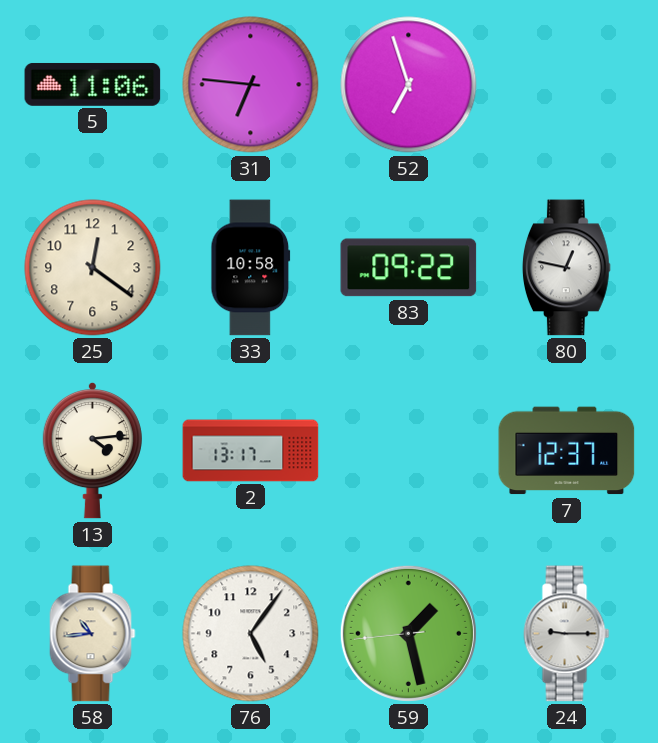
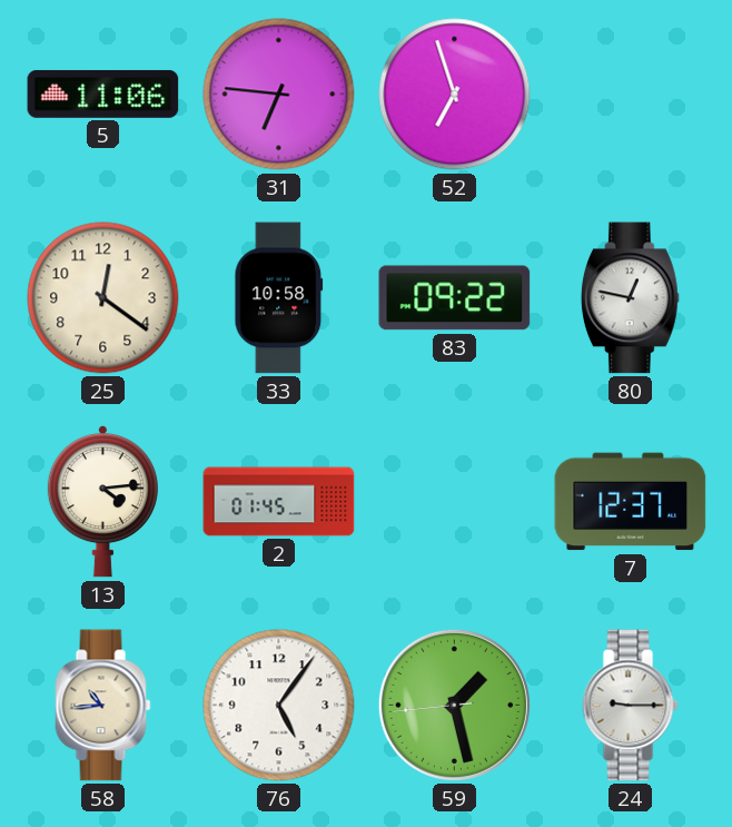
2: 13:17 -> 01:45 (279, 502)
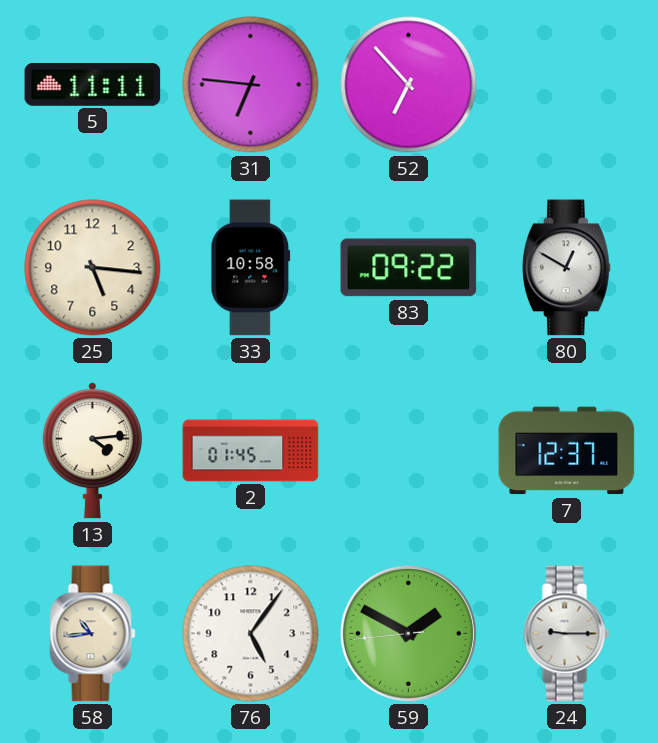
5: 11:06 -> 11:11 (93, 84)
52: 6:57 -> 6:53 (409, 85)
25: 12:21 -> 5:16 (93, 268)
80: 12:47 -> 12:50 (566, 268)
59: 1:27 -> 1:49 (408, 633)
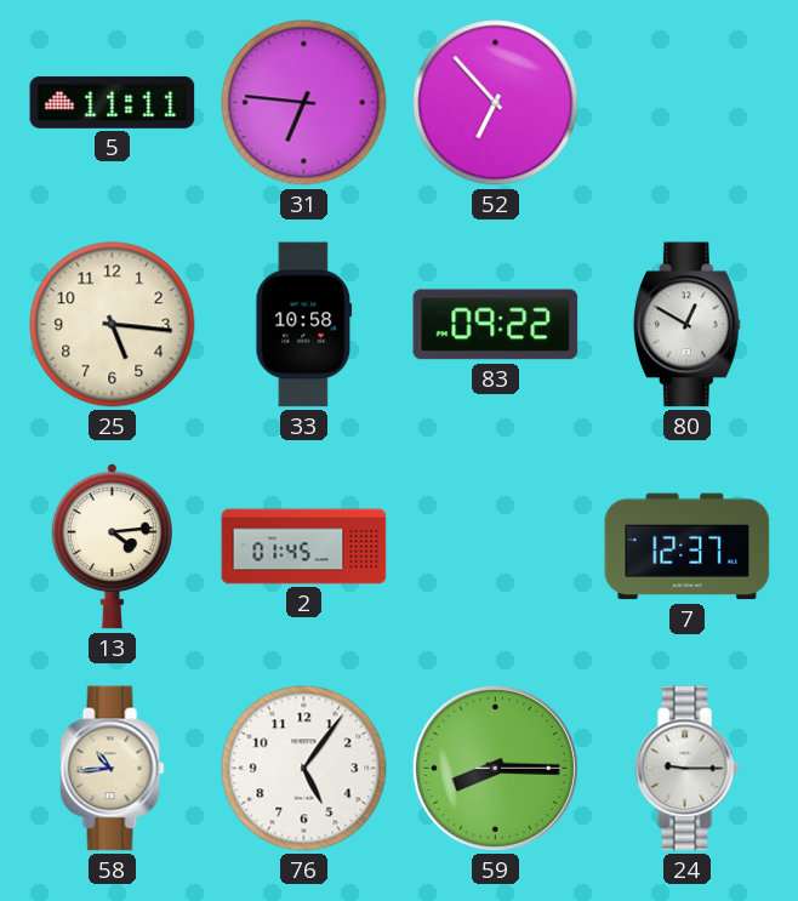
59: 1:49 -> 8:15 (495, 768)
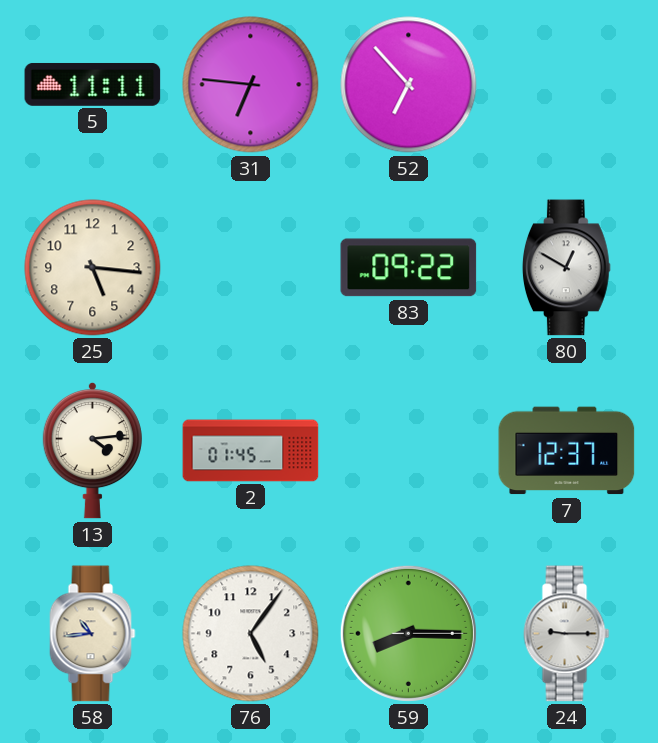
33: 10:58 -> none (304, 325)
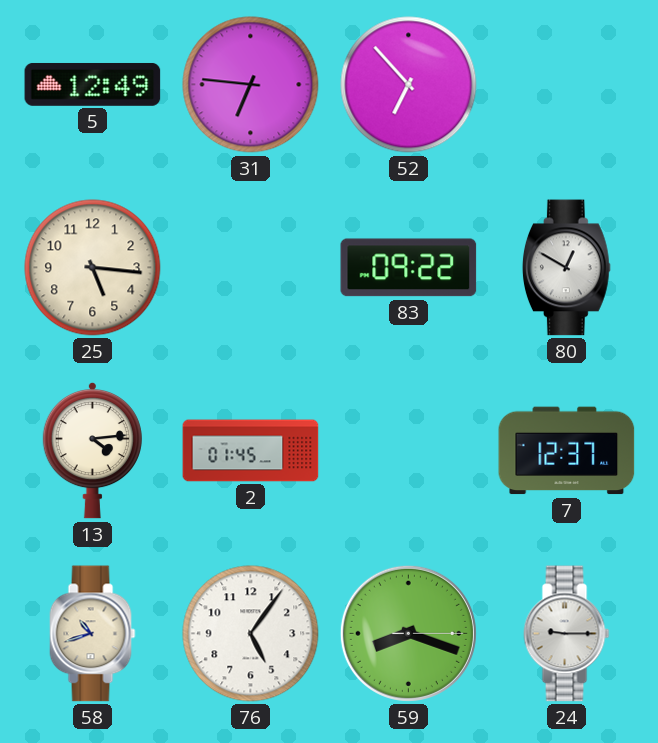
5: 11:11 -> 12:49 (93, 84)
58: 10:44 -> 10:42 (93, 634)
59: 8:15 -> 8:18 (408, 633)
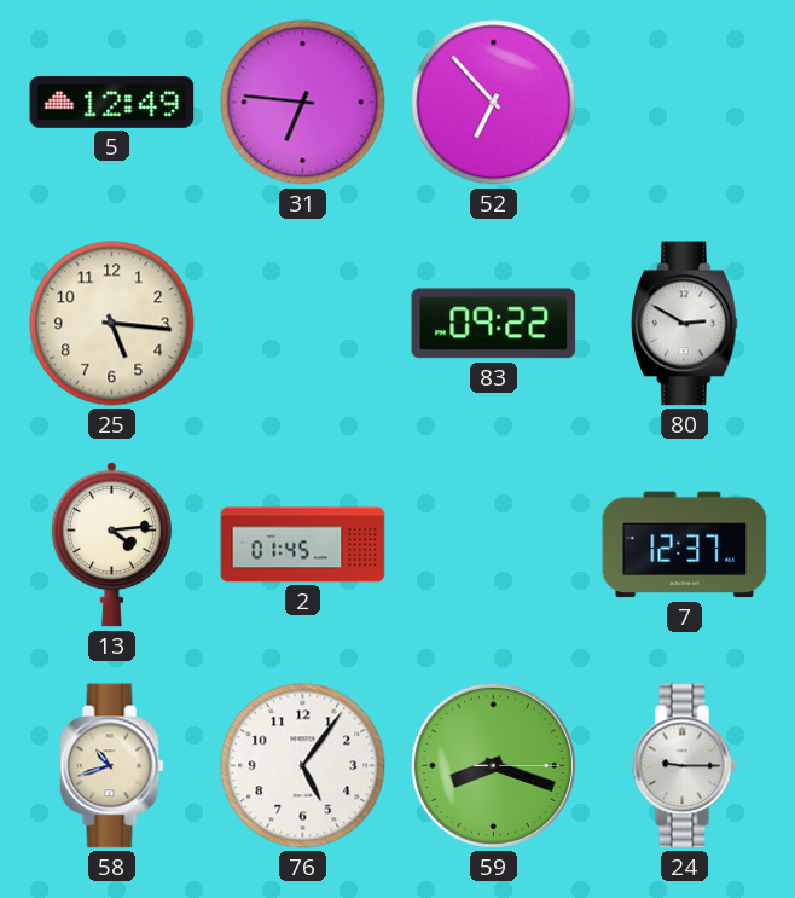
80: 12:50 -> 2:50 (684, 324)
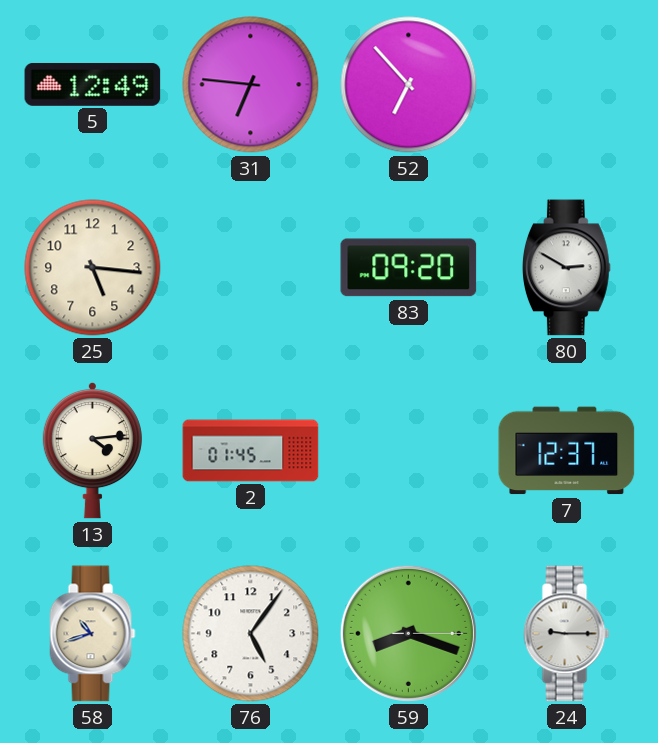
83: 09:22 -> 09:20 (409, 268)
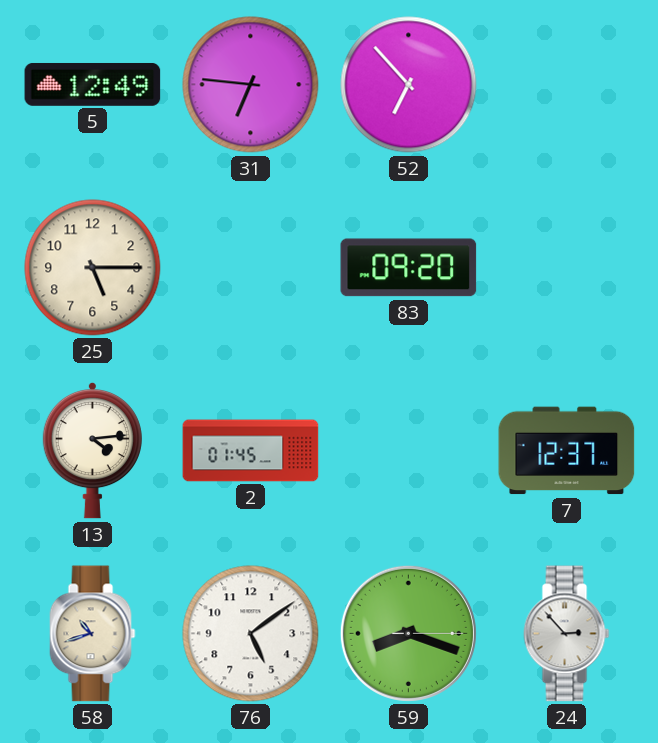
25: 5:16 -> 5:15 (93, 268)
80: 2:50 -> none (566, 268)
76: 5:06 -> 5:09 (251, 634)
24: 9:15 -> 2:53 (567, 634)
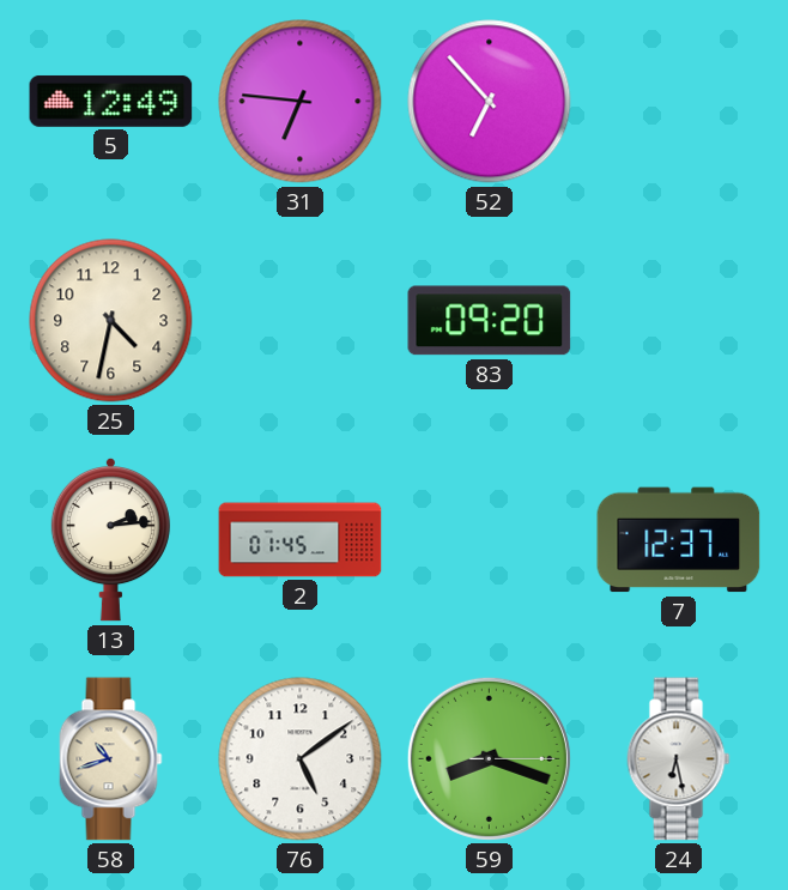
25: 5:15 -> 4:32 (111, 321)
13: 4:14 -> 2:14 (110, 539)
24: 2:53 -> 6:28 (679, 759)
